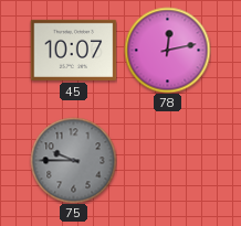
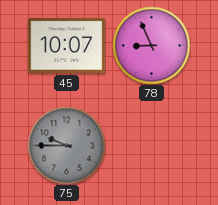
78: 12:13 -> 8:56 (151, 45)
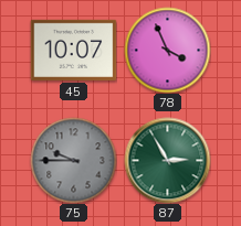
78: 8:56 -> 3:56 (167, 50)
87: none -> 2:55 (167, 160)
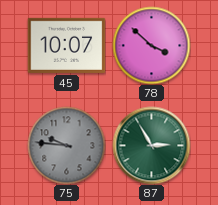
78: 3:56 -> 3:52 (151, 45)
75: 9:45 -> 9:46 (66, 145)
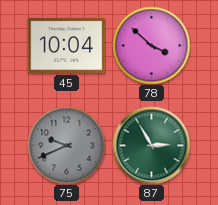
45: 10:07 -> 10:04 (66, 45)
75: 9:46 -> 9:41 (66, 145)
